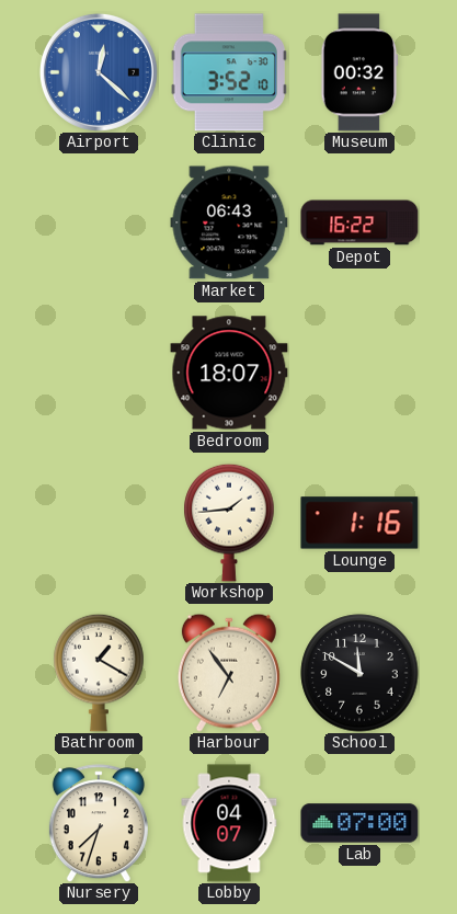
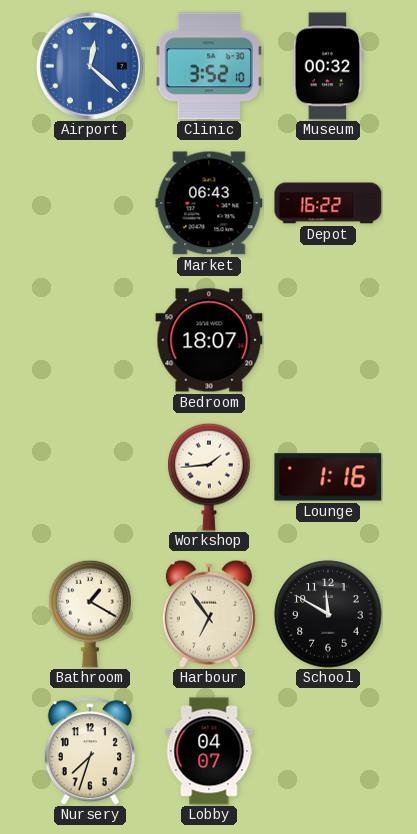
Lab: 07:00 -> none (359, 823)
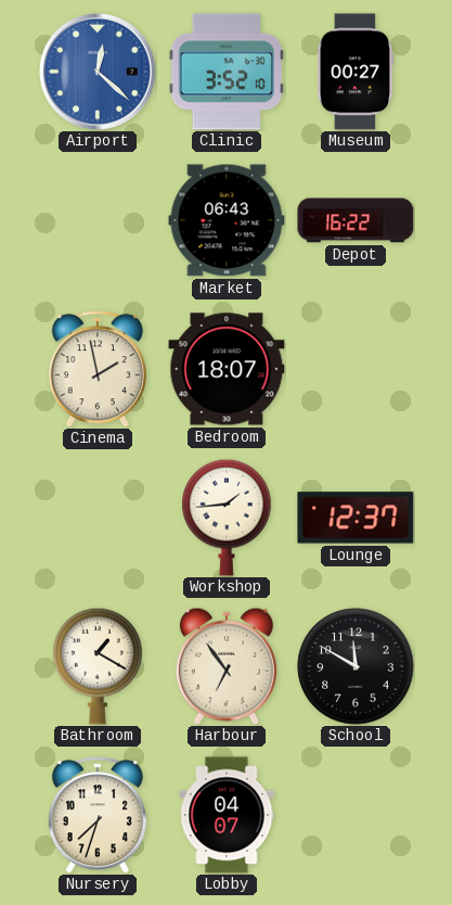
Museum: 00:32 -> 00:27 (356, 72)
Cinema: none -> 1:58 (98, 369)
Lounge: 1:16 -> 12:37 (356, 518)
